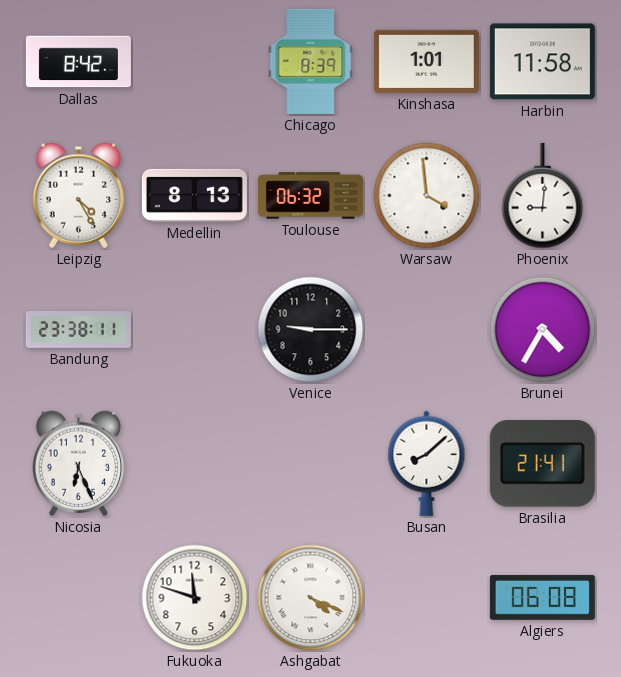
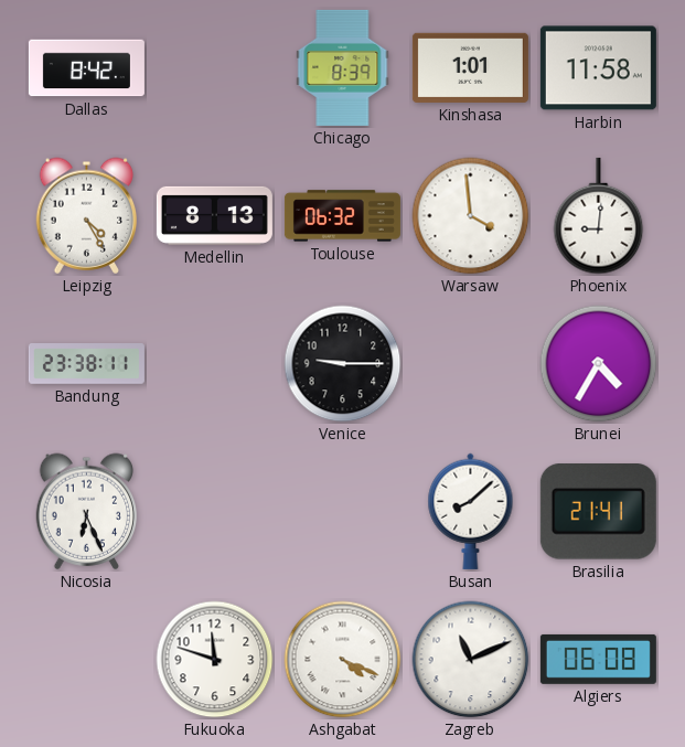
Zagreb: none -> 11:11 (471, 660)
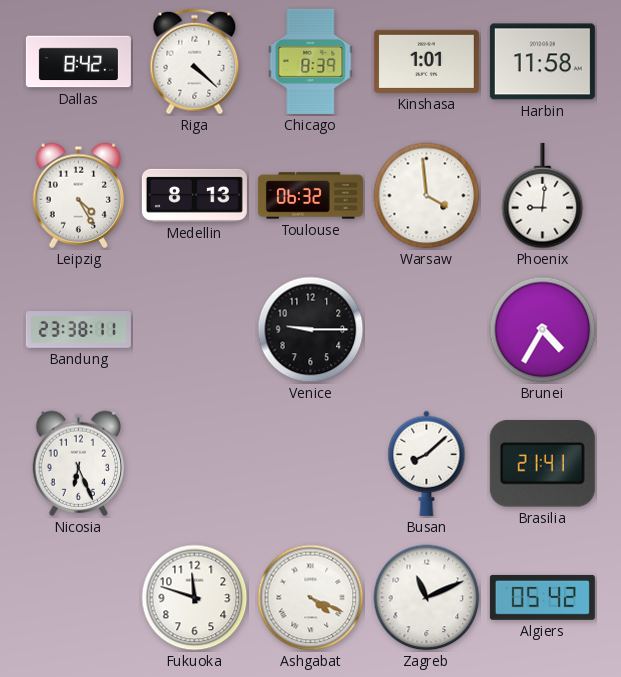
Riga: none -> 4:22 (195, 62)
Algiers: 06:08 -> 05:42 (542, 597)
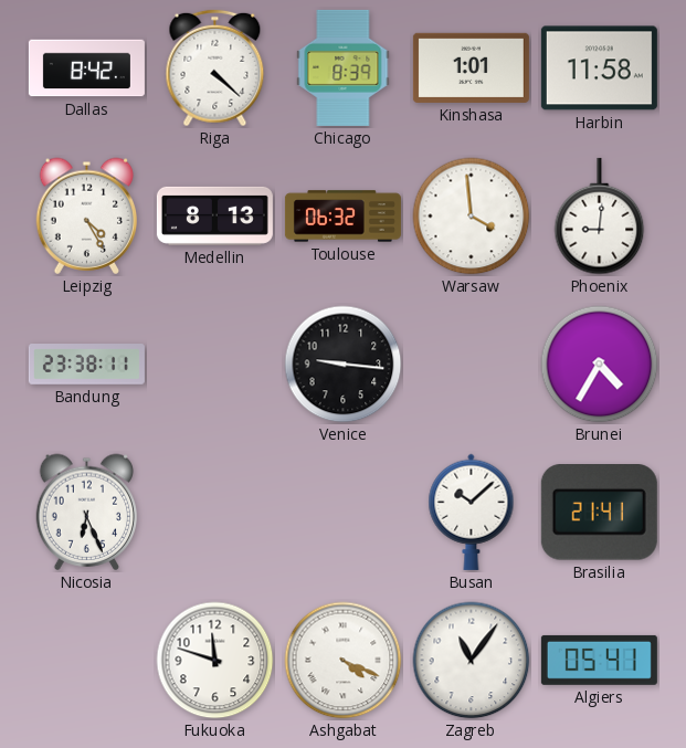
Venice: 9:15 -> 9:16 (344, 365)
Busan: 8:08 -> 10:08 (472, 512)
Zagreb: 11:11 -> 11:06 (472, 661)
Algiers: 05:42 -> 05:41 (599, 660)
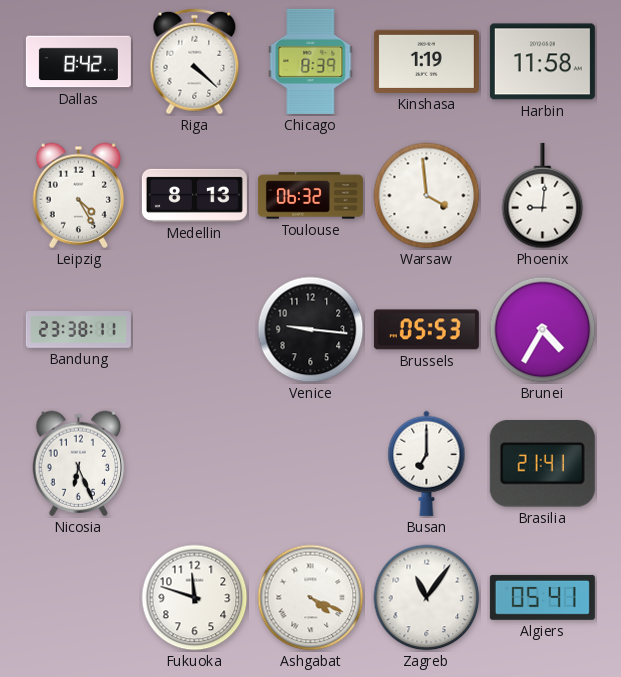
Kinshasa: 1:01 -> 1:19 (426, 61)
Brussels: none -> 05:53 (426, 330)
Busan: 10:08 -> 7:00 (427, 463)
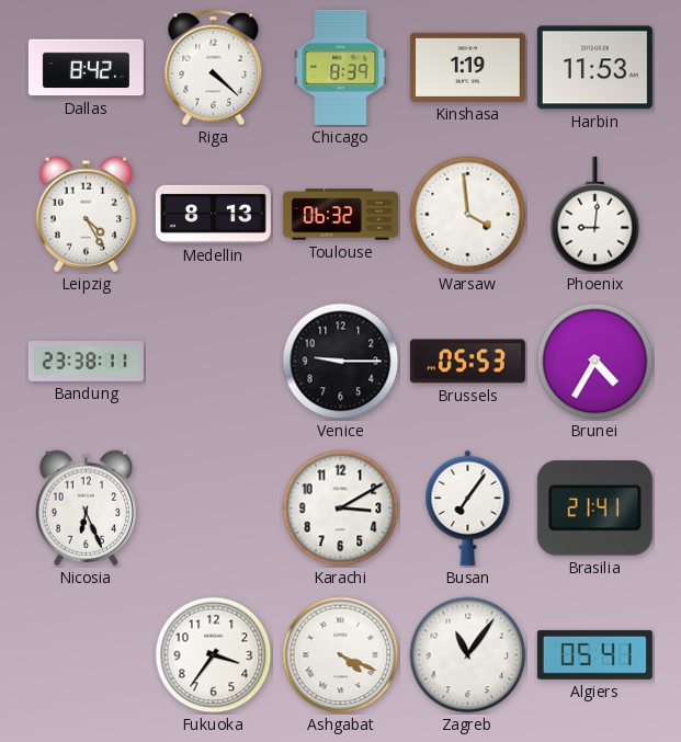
Harbin: 11:58 -> 11:53 (594, 68)
Venice: 9:16 -> 9:15 (341, 362)
Karachi: none -> 3:10 (341, 509)
Busan: 7:00 -> 7:06 (468, 507)
Fukuoka: 11:48 -> 3:36 (214, 655)
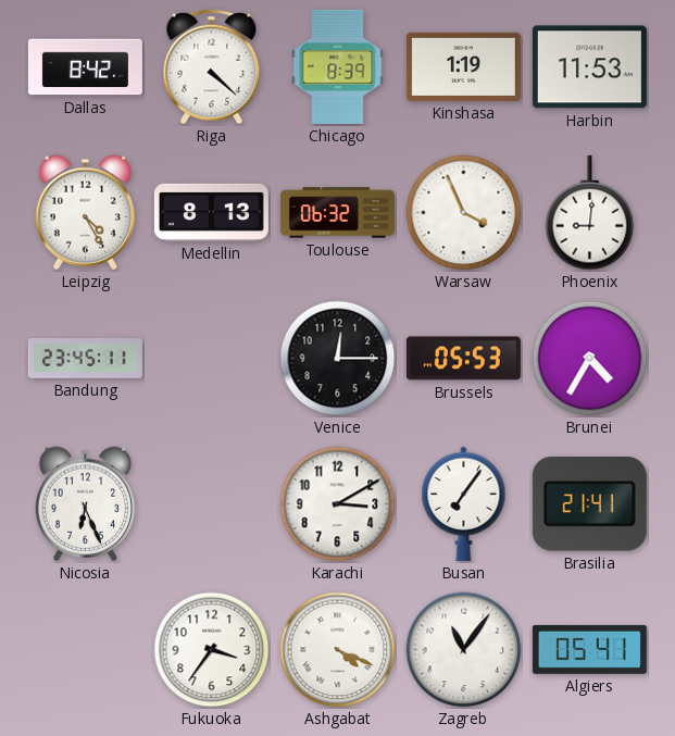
Warsaw: 3:59 -> 3:56 (464, 213)
Bandung: 23:38 -> 23:45 (85, 359)
Venice: 9:15 -> 12:15 (338, 359)
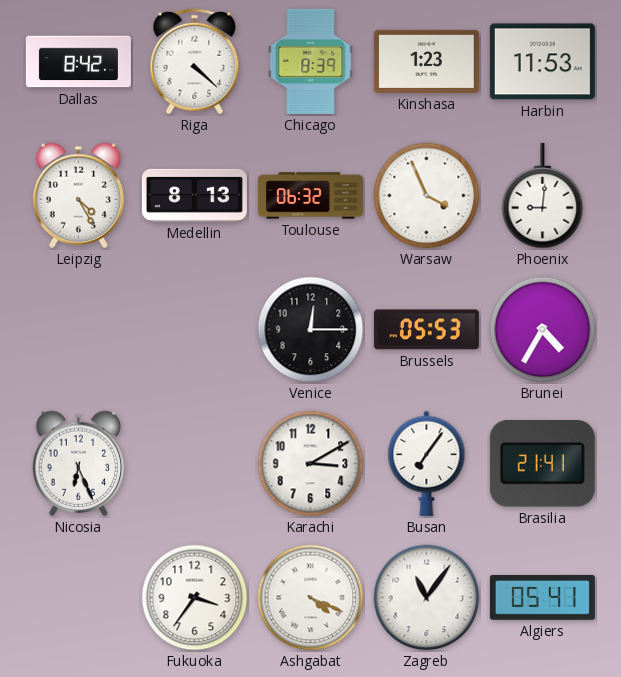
Kinshasa: 1:19 -> 1:23 (426, 61)
Bandung: 23:45 -> none (85, 359)
